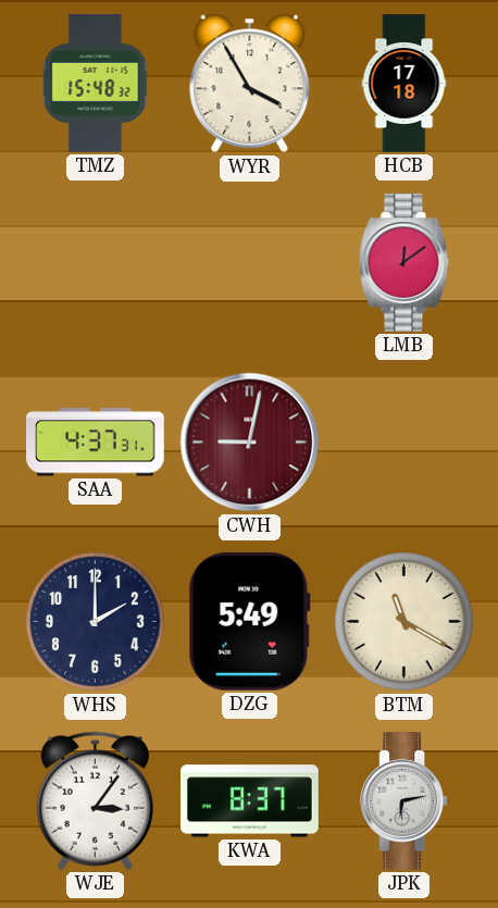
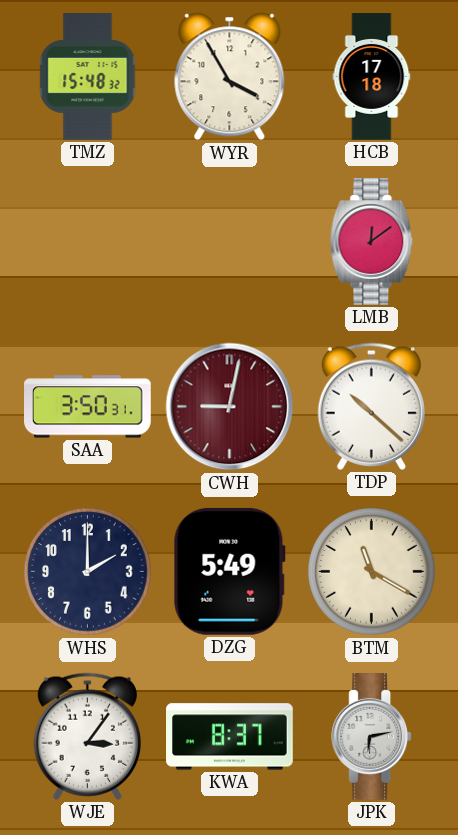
SAA: 4:37 -> 3:50 (88, 407)
TDP: none -> 10:22 (371, 406)
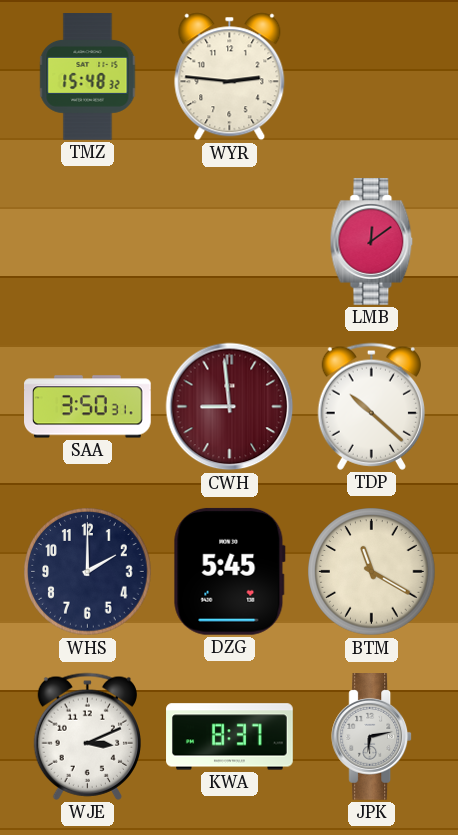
WYR: 3:55 -> 2:46 (230, 77)
HCB: 17:18 -> none (372, 77)
CWH: 9:02 -> 8:59 (230, 407)
DZG: 5:49 -> 5:45 (229, 571)
WJE: 3:06 -> 3:11 (87, 736)
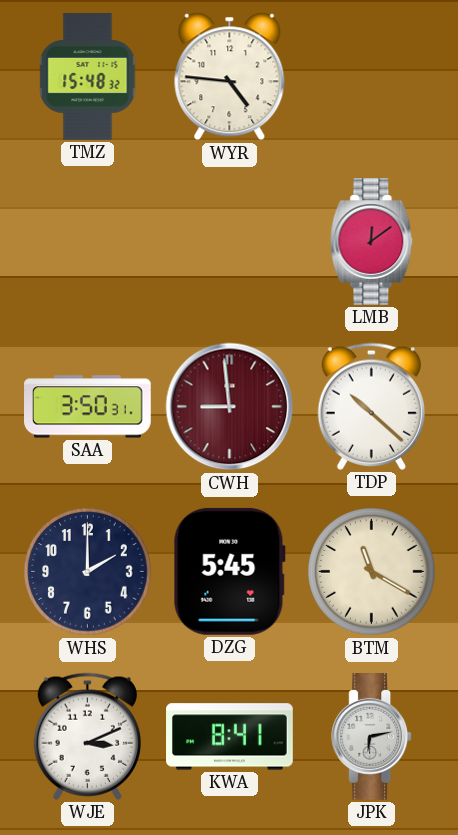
WYR: 2:46 -> 4:46 (230, 77)
KWA: 8:37 -> 8:41 (230, 737)
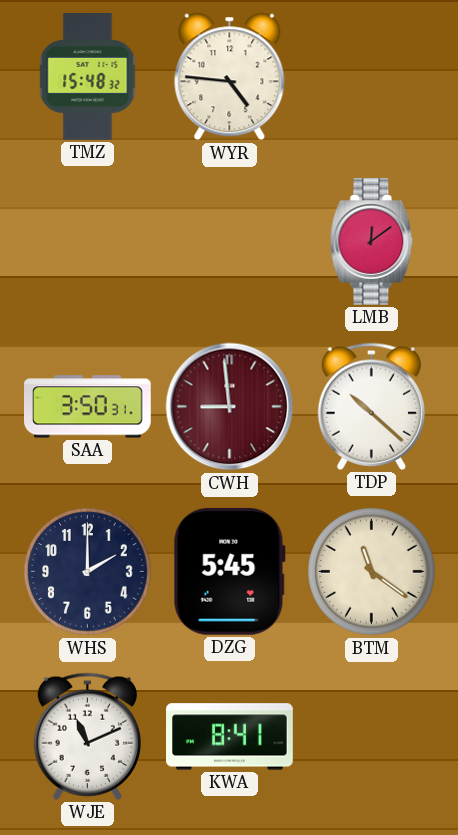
BTM: 11:20 -> 11:21 (372, 572)
WJE: 3:11 -> 11:11 (87, 736)
JPK: 6:13 -> none (372, 737)
